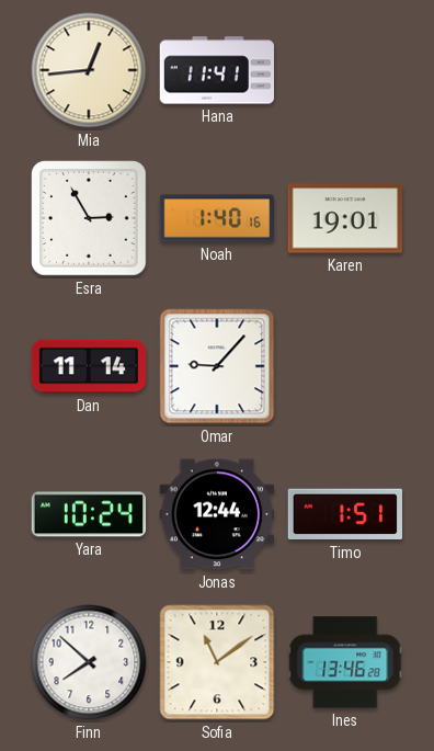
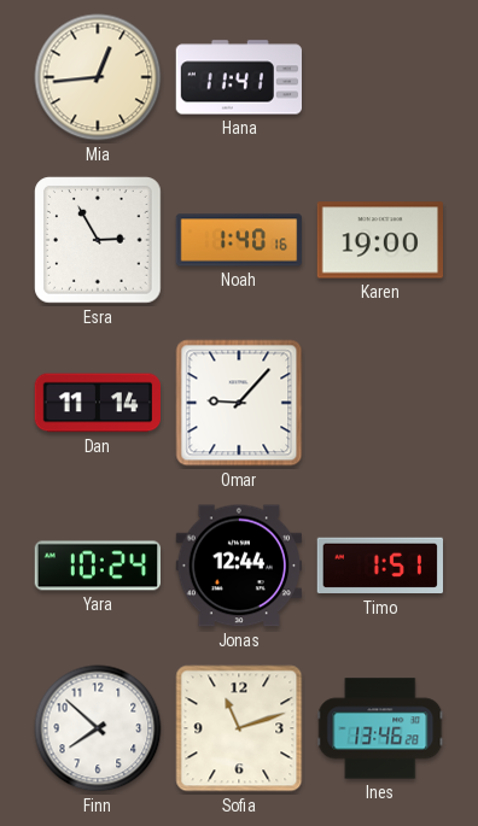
Karen: 19:01 -> 19:00 (379, 240)
Sofia: 11:09 -> 11:12 (239, 728)
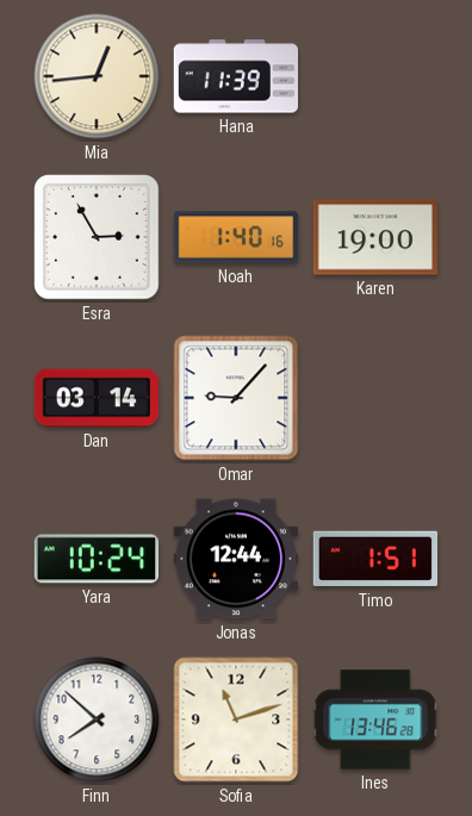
Hana: 11:41 -> 11:39 (236, 76)
Dan: 11:14 -> 03:14 (95, 398)
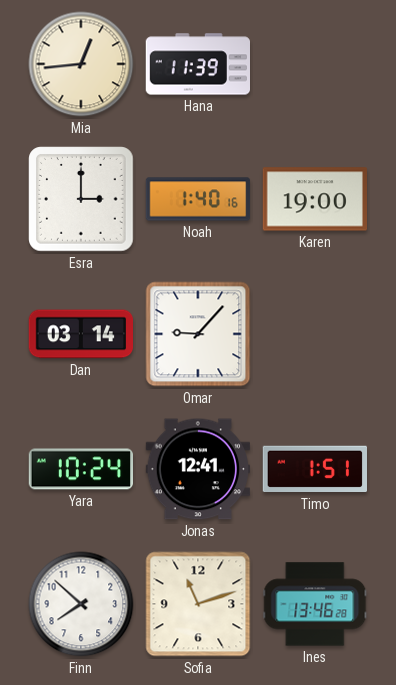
Esra: 2:55 -> 3:00 (81, 199)
Jonas: 12:44 -> 12:41 (198, 469)
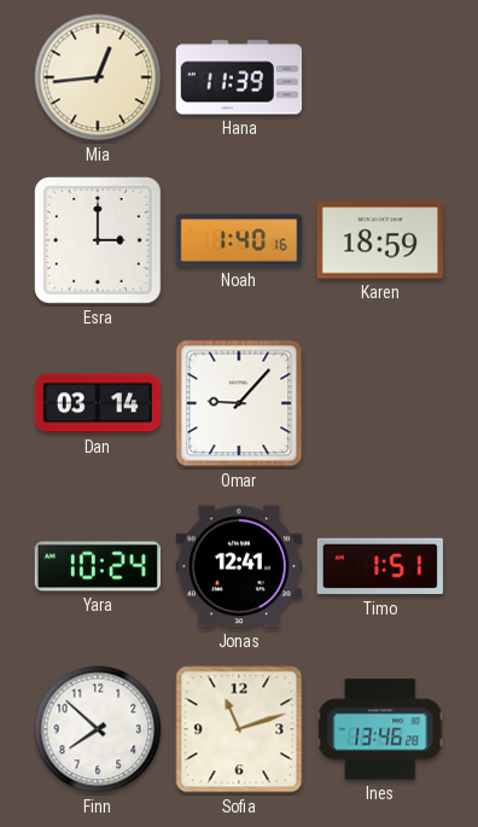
Karen: 19:00 -> 18:59 (379, 240)
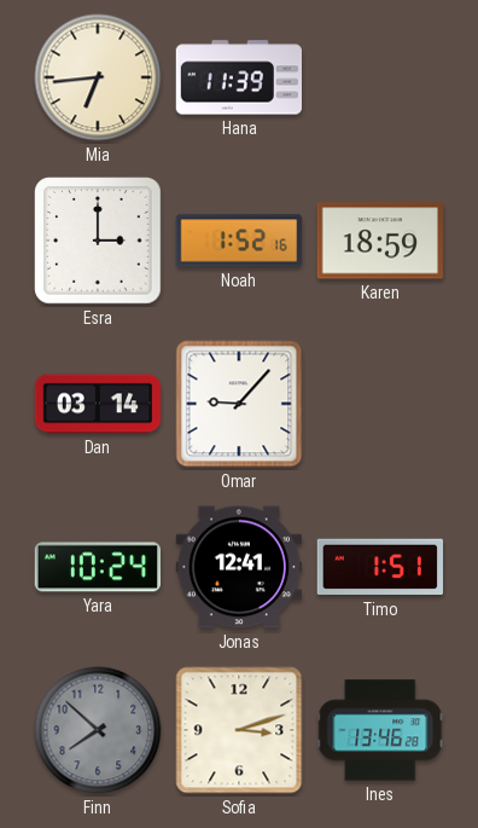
Mia: 12:44 -> 6:44 (98, 77)
Noah: 1:40 -> 1:52 (239, 241)
Finn dial: white -> grey (98, 730)
Sofia: 11:12 -> 3:12 (239, 730)
